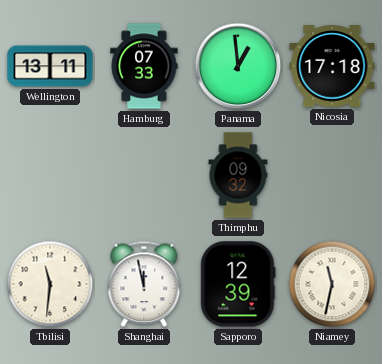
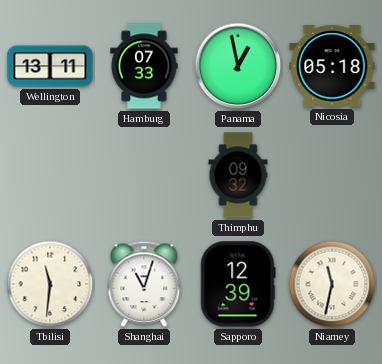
Panama: 12:59 -> 12:58 (238, 66)
Nicosia: 17:18 -> 05:18 (332, 66)
Shanghai: 11:58 -> 11:03 (144, 284)
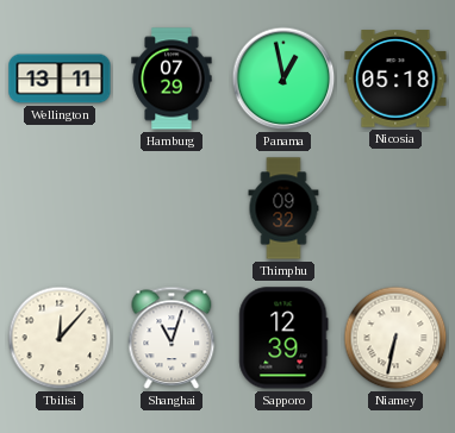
Hamburg: 07:33 -> 07:29 (172, 79)
Tbilisi: 11:31 -> 12:07 (60, 338)
Niamey: 11:32 -> 6:32 (395, 338)
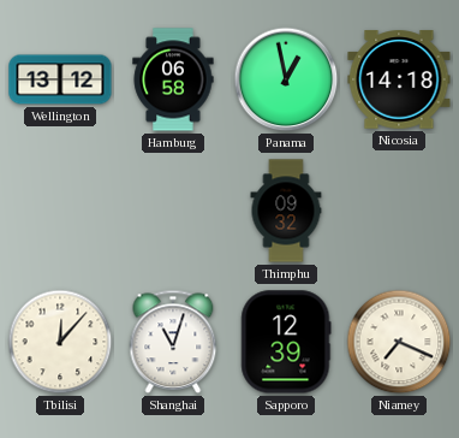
Wellington: 13:11 -> 13:12 (60, 79)
Hamburg: 07:29 -> 06:58 (173, 79)
Nicosia: 05:18 -> 14:18 (399, 79)
Niamey: 6:32 -> 7:19 (399, 342)
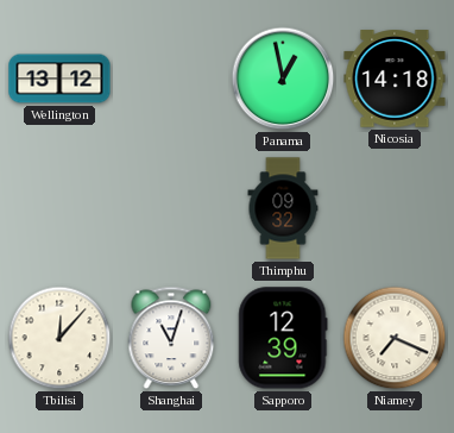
Hamburg: 06:58 -> none (173, 79)
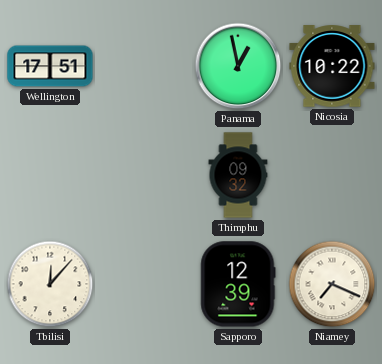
Wellington: 13:12 -> 17:51 (50, 66)
Nicosia: 14:18 -> 10:22 (332, 66)
Shanghai: 11:03 -> none (171, 338)
